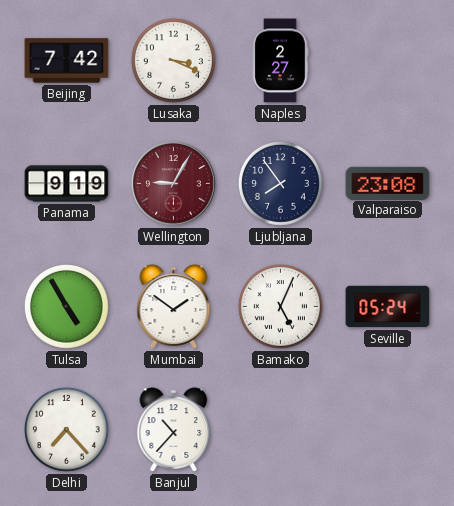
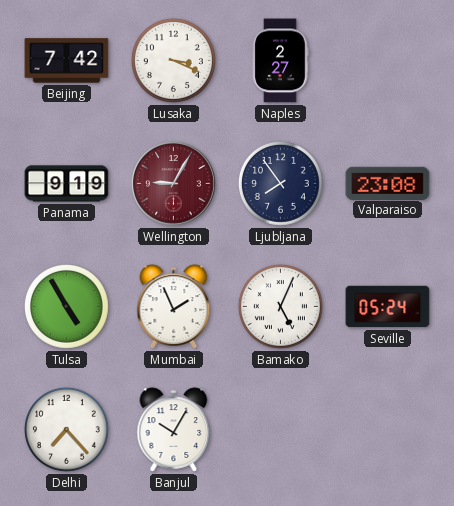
Mumbai: 1:51 -> 1:56 (174, 307)
Banjul: 10:37 -> 10:05 (174, 430)
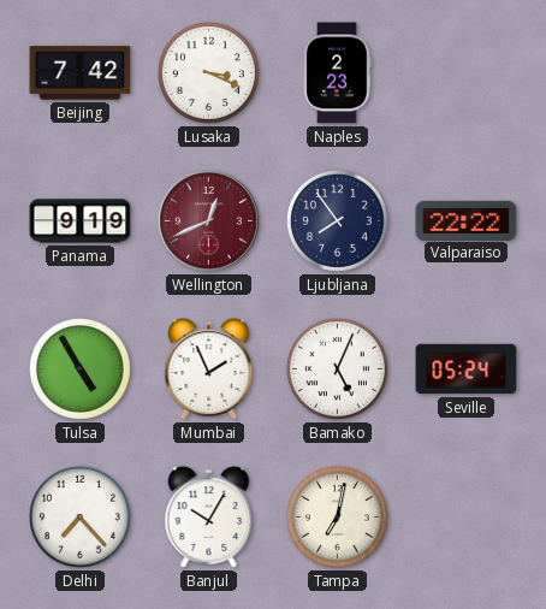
Naples: 2:27 -> 2:23 (337, 73)
Wellington: 9:05 -> 12:41 (209, 221)
Valparaiso: 23:08 -> 22:22 (467, 220)
Tampa: none -> 7:02 (337, 516)
